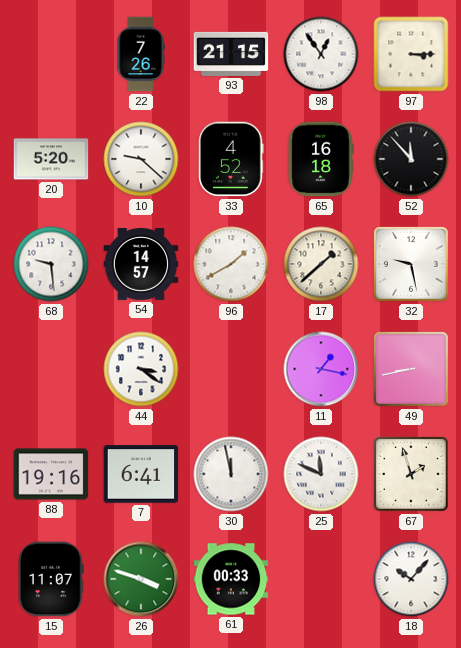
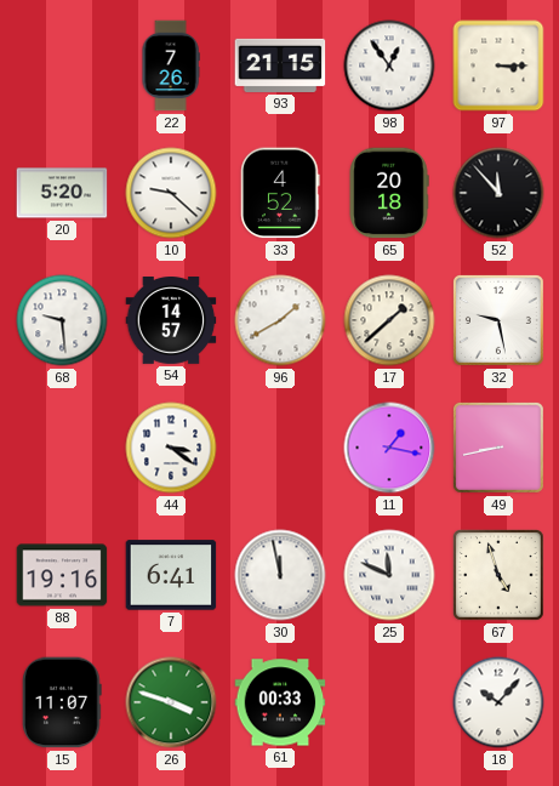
65: 16:18 -> 20:18 (389, 193)
67: 1:57 -> 4:57 (498, 575)
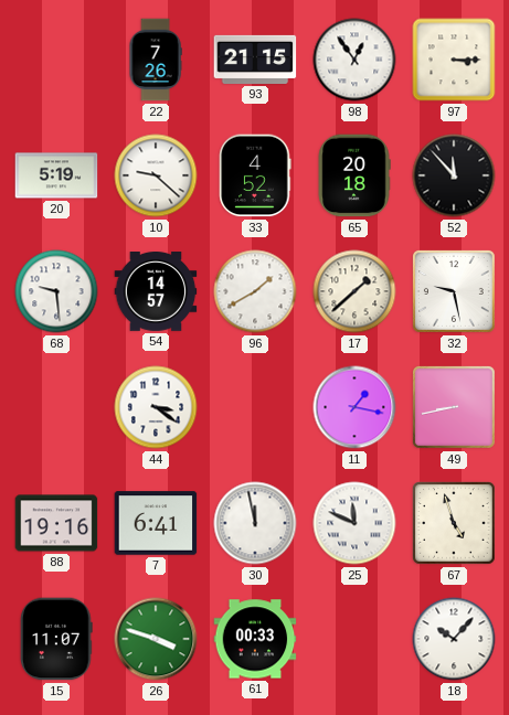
20: 5:20 -> 5:19 (56, 175)
